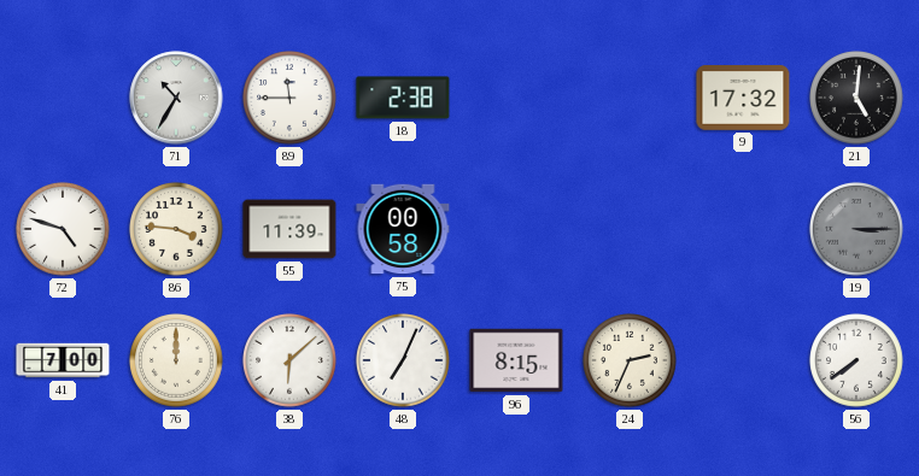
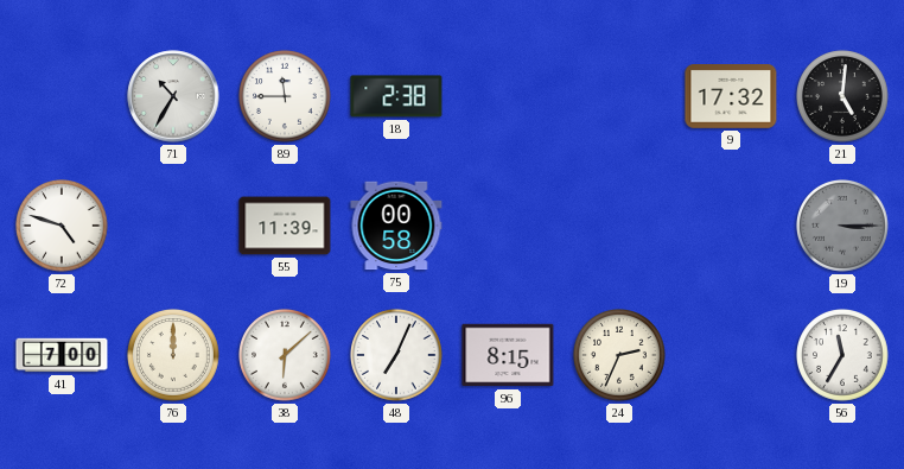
86: 3:46 -> none (176, 229)
56: 7:39 -> 11:35 (842, 355)
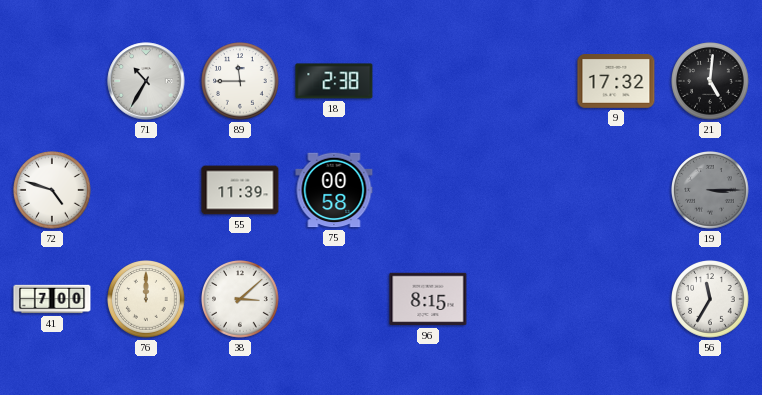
38: 6:08 -> 3:08 (240, 299)
48: 7:04 -> none (396, 355)
24: 2:34 -> none (619, 355)
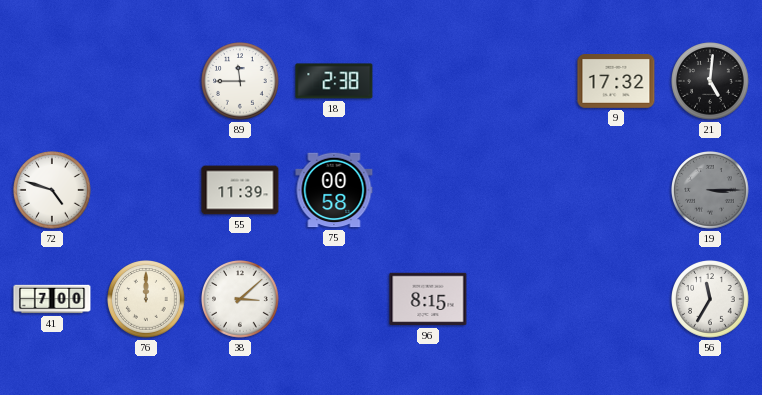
71: 10:35 -> none (146, 81)
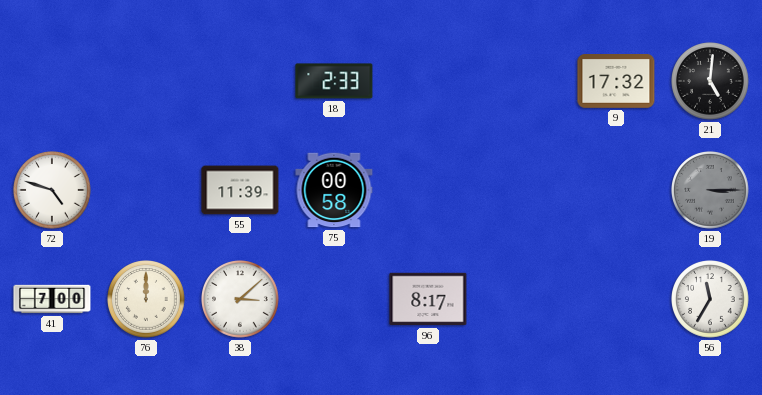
89: 11:45 -> none (240, 81)
18: 2:38 -> 2:33 (334, 81)
96: 8:15 -> 8:17 (428, 299)
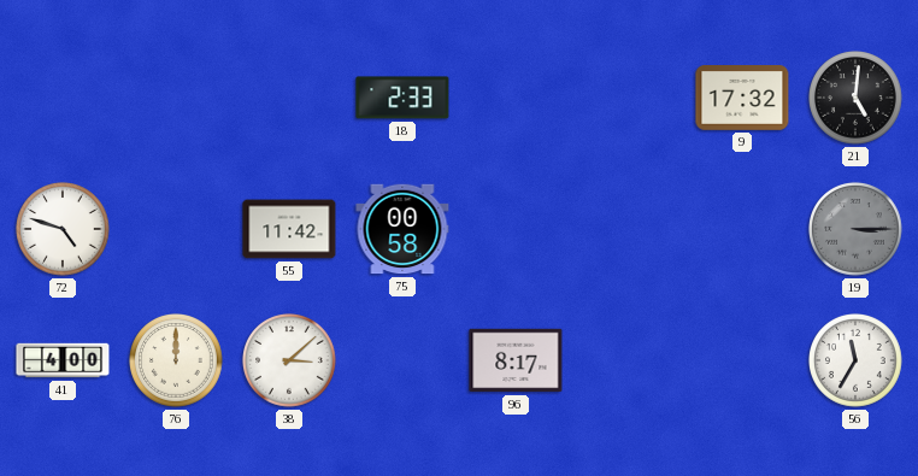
55: 11:39 -> 11:42 (289, 229)
41: 7:00 -> 4:00 (63, 360)
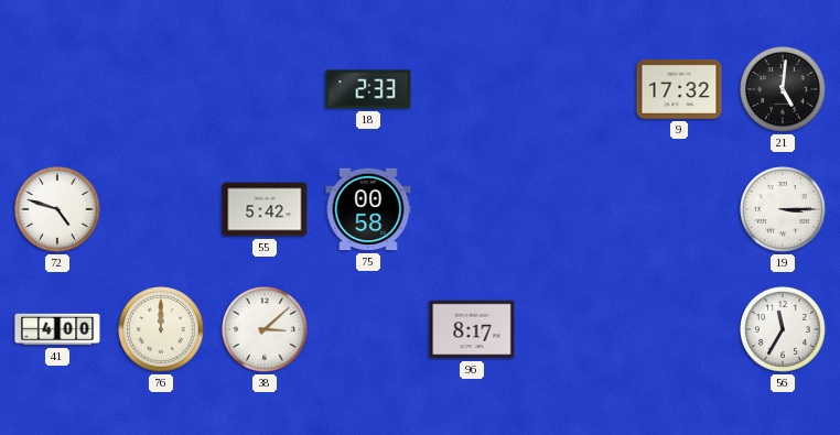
55: 11:42 -> 5:42 (265, 209)
19 dial: grey -> white (783, 209)
